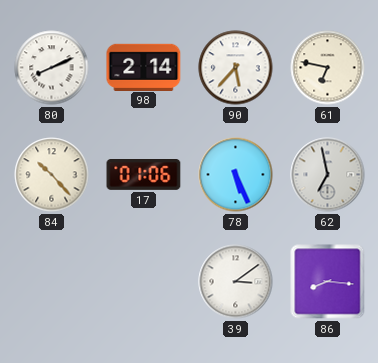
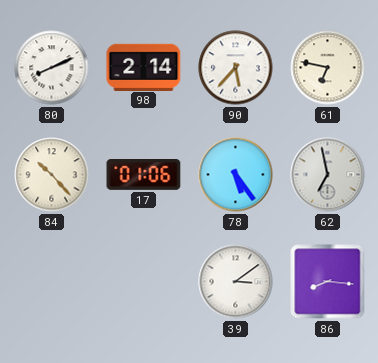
78: 5:26 -> 5:24 (236, 175)
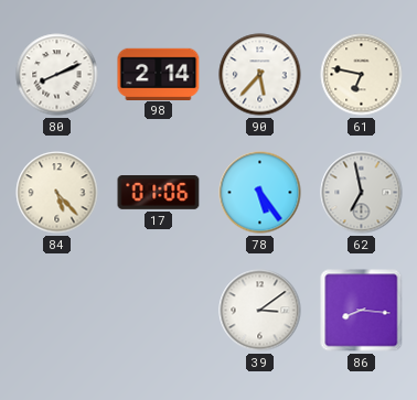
84: 10:23 -> 5:23 (57, 193)
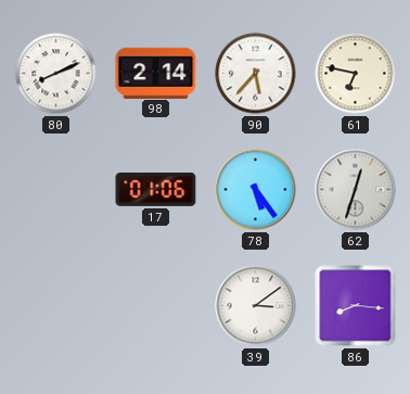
84: 5:23 -> none (57, 193)
62: 6:58 -> 12:33 (356, 190)
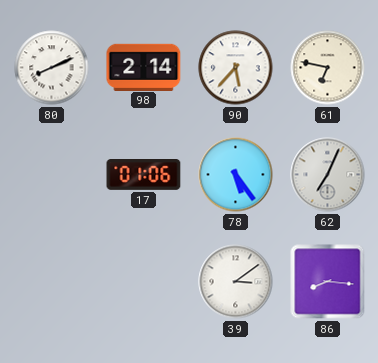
62: 12:33 -> 7:04 (328, 175)
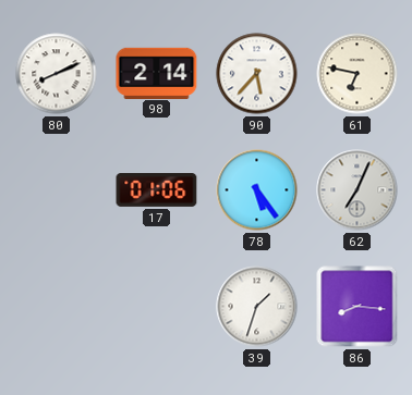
39: 3:09 -> 1:33 (257, 307)
